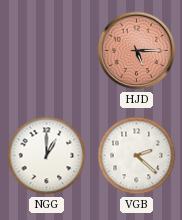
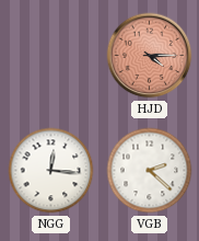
HJD: 5:15 -> 4:15 (150, 56)
NGG: 1:00 -> 12:16 (51, 171)
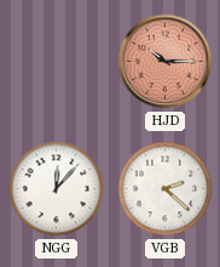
HJD: 4:15 -> 10:15 (166, 62)
NGG: 12:16 -> 12:07 (57, 189)
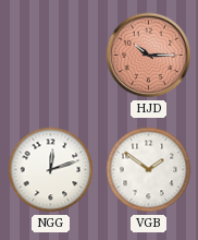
NGG: 12:07 -> 12:12 (51, 170)
VGB: 2:22 -> 1:51 (149, 170)
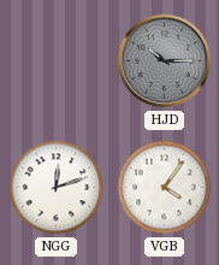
HJD dial: salmon -> grey (165, 61)
VGB: 1:51 -> 4:06 (165, 188)
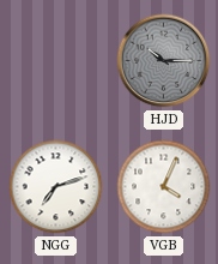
NGG: 12:12 -> 7:12 (56, 187)
VGB: 4:06 -> 4:04 (164, 187)
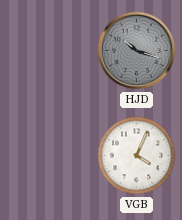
HJD: 10:15 -> 10:18 (137, 51)
NGG: 7:12 -> none (56, 187)
